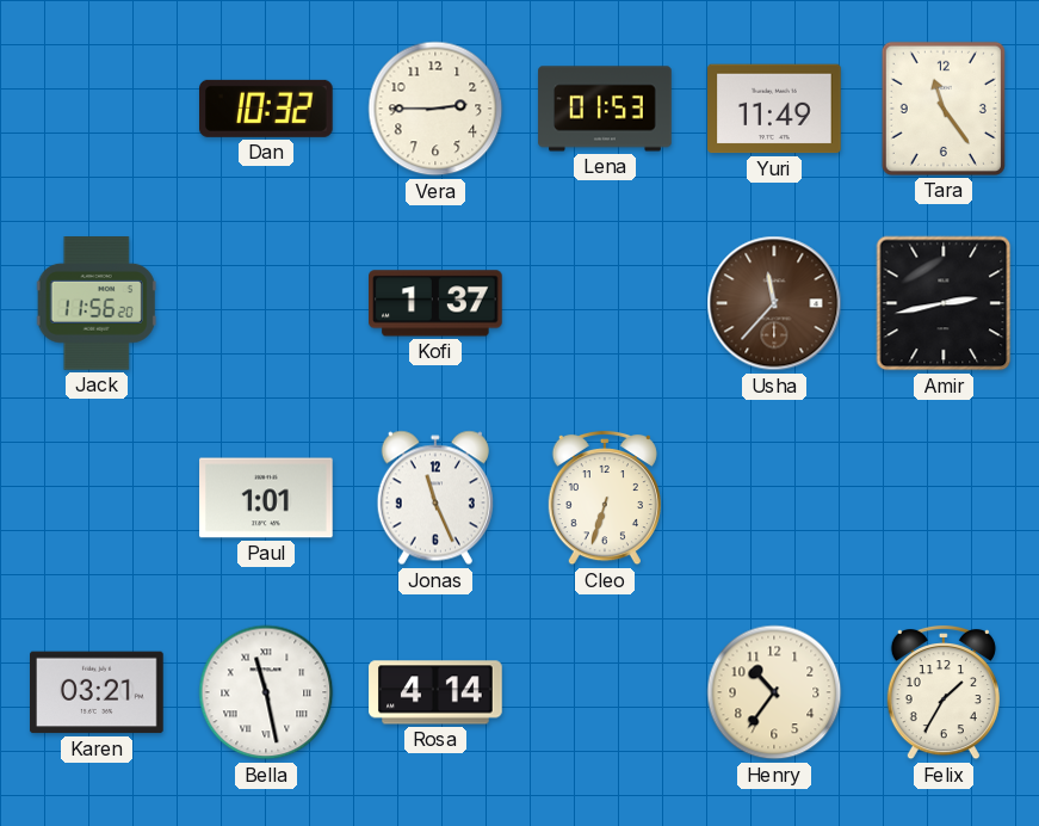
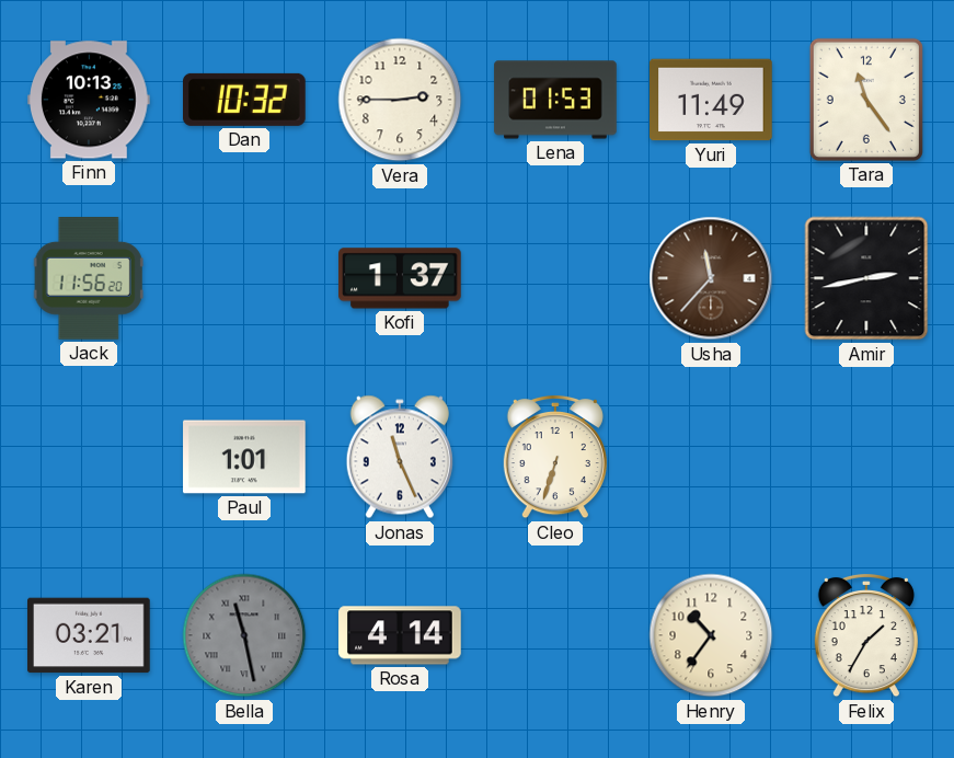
Finn: none -> 10:13 (90, 100)
Bella dial: white -> grey (244, 635)
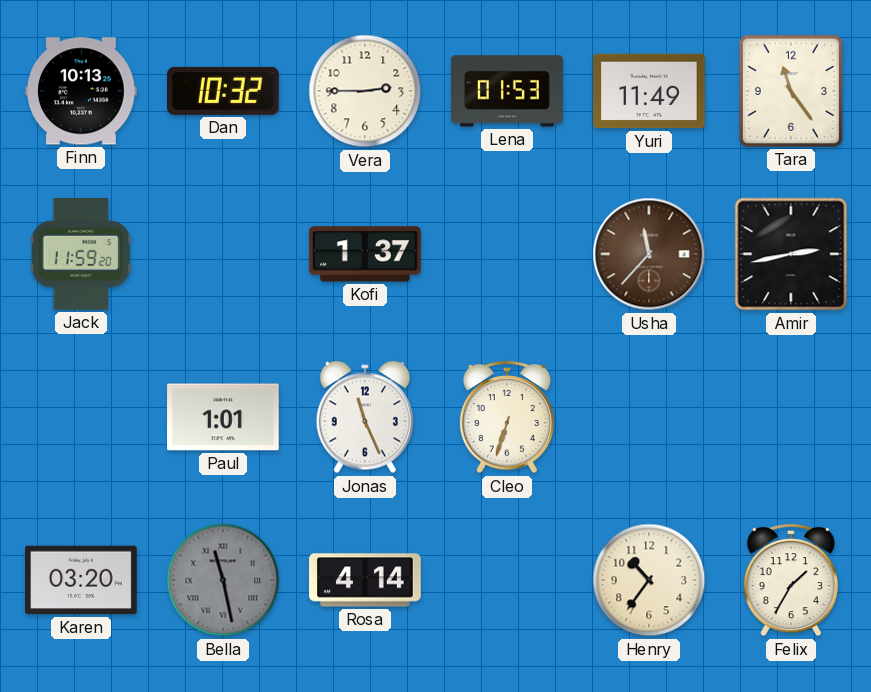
Jack: 11:56 -> 11:59 (81, 255)
Karen: 03:21 -> 03:20 (82, 580)
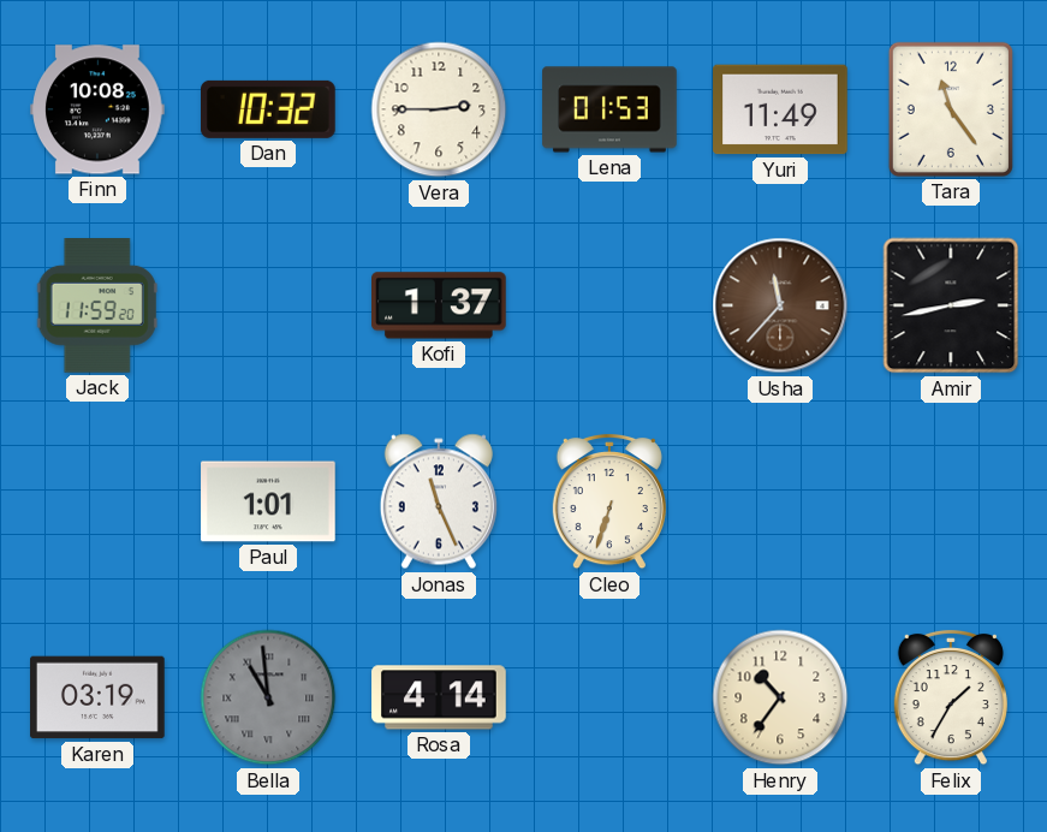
Finn: 10:13 -> 10:08 (99, 109)
Karen: 03:20 -> 03:19 (99, 697)
Bella: 11:28 -> 10:59 (268, 697)
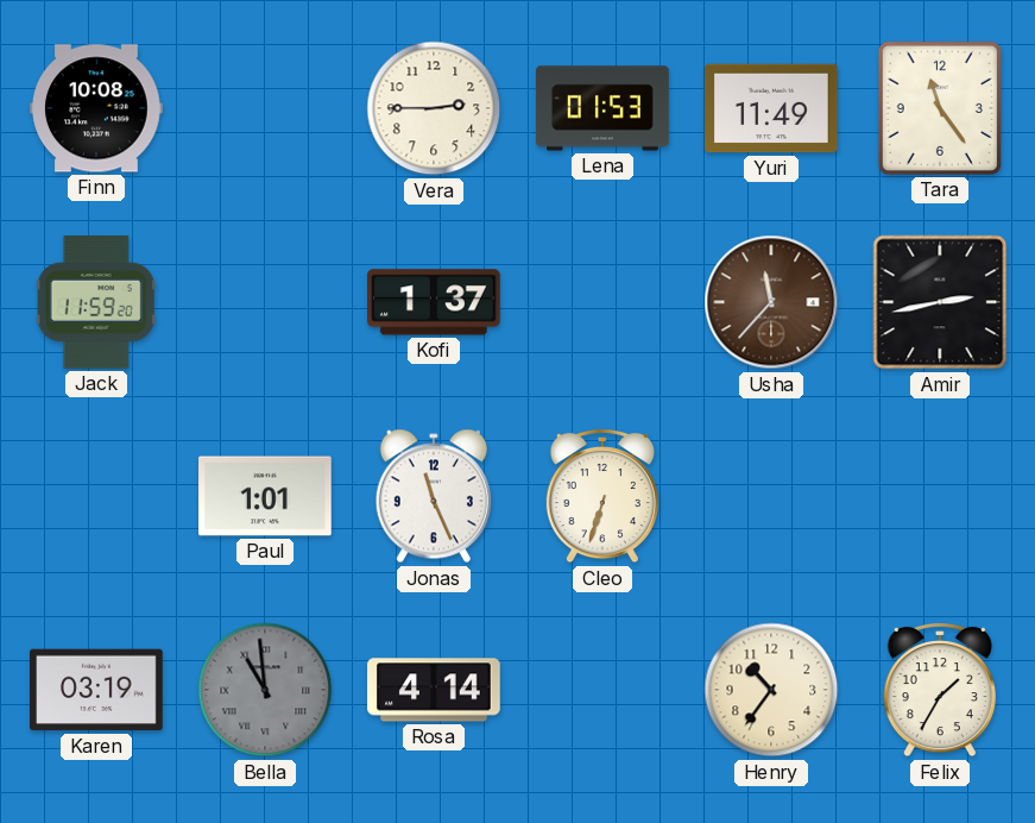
Dan: 10:32 -> none (269, 109)
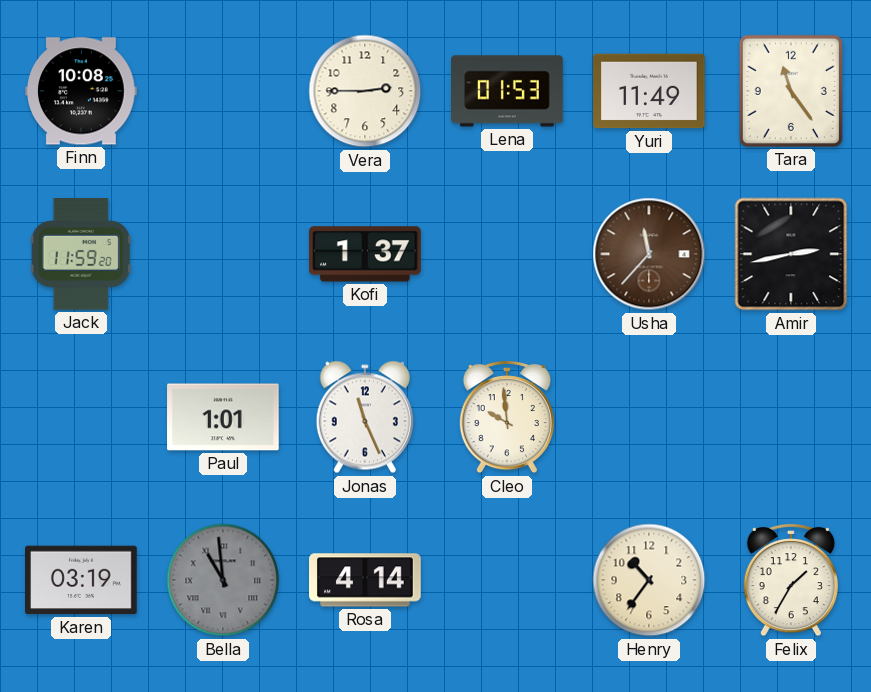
Cleo: 6:33 -> 9:59 (507, 417)
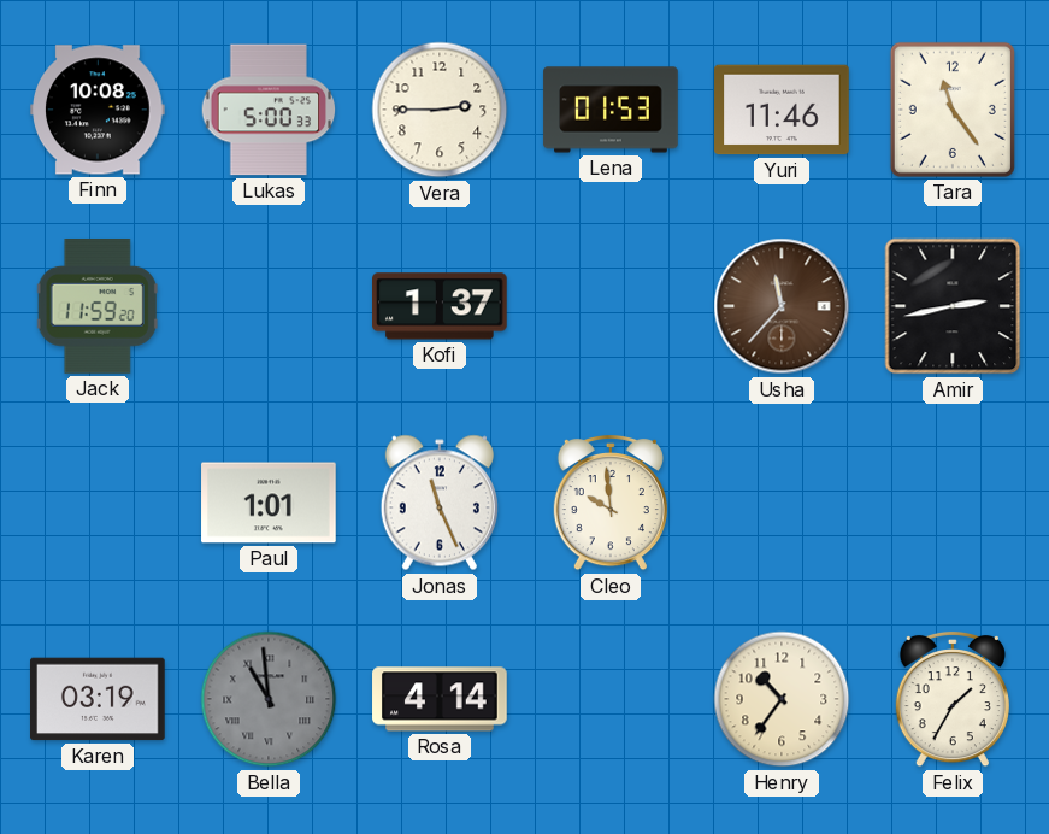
Lukas: none -> 5:00 (269, 110)
Yuri: 11:49 -> 11:46 (782, 110)
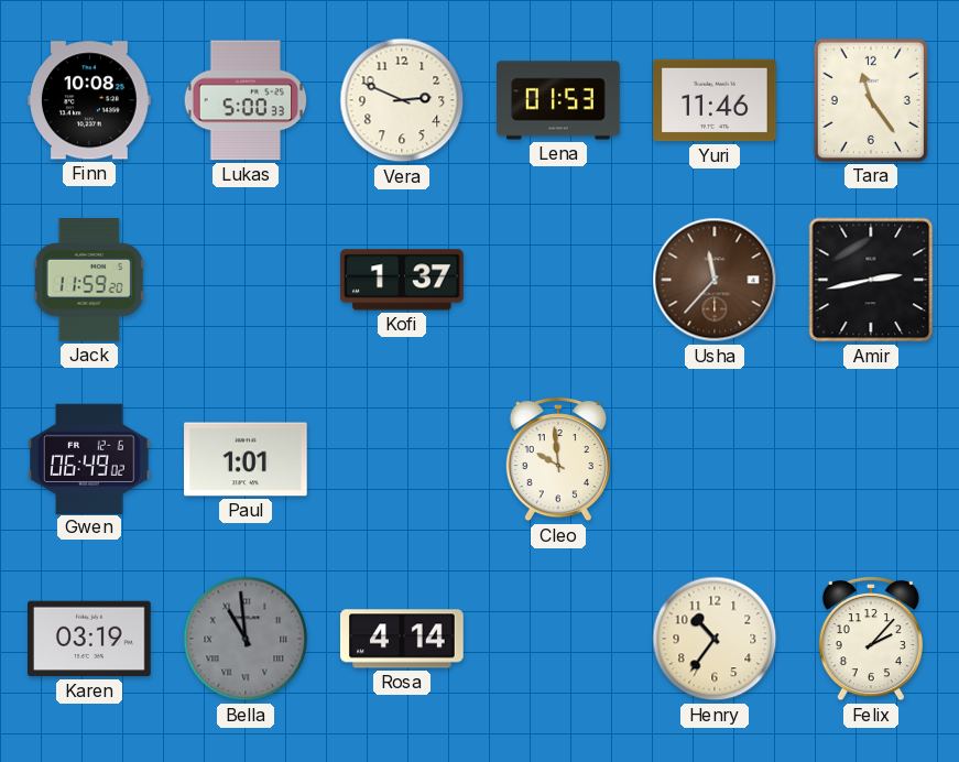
Vera: 2:45 -> 2:49 (402, 100)
Gwen: none -> 06:49 (90, 458)
Jonas: 11:26 -> none (440, 503)
Felix: 1:35 -> 2:07 (871, 639)
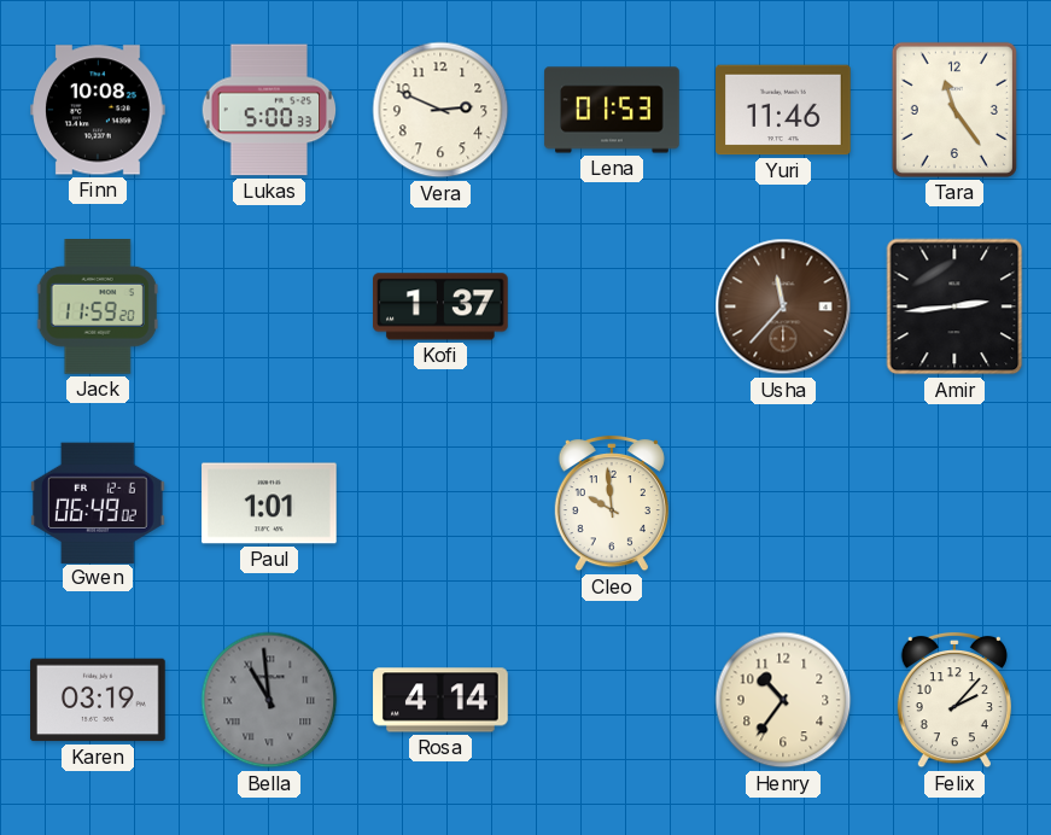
Amir: 2:43 -> 2:44 (954, 306)
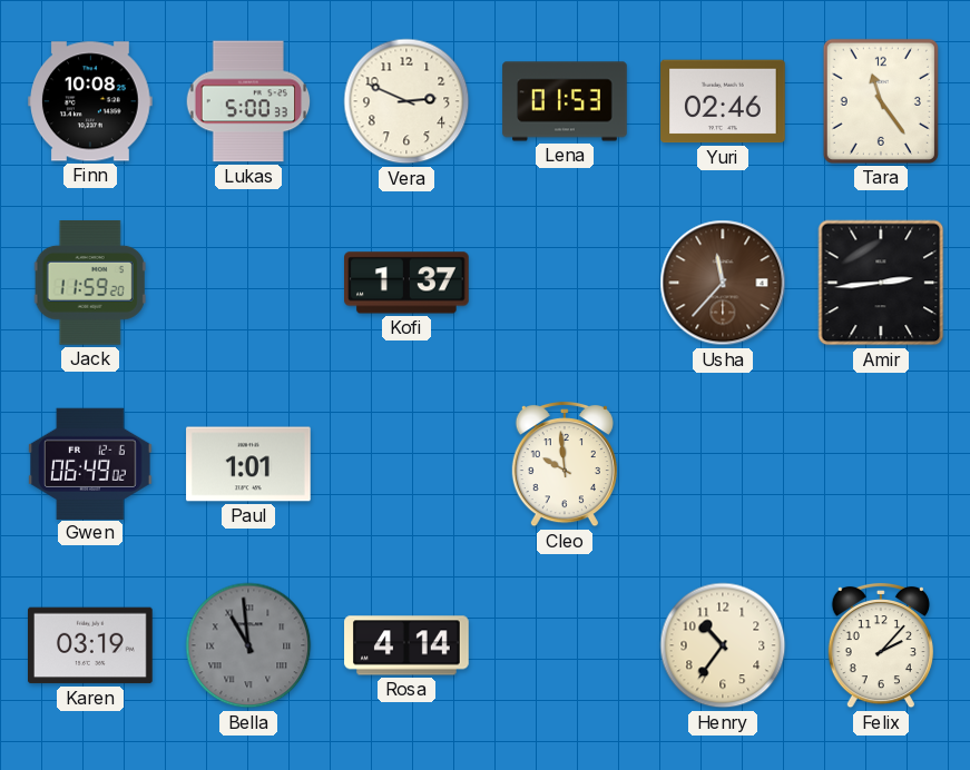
Yuri: 11:46 -> 02:46 (723, 101)
